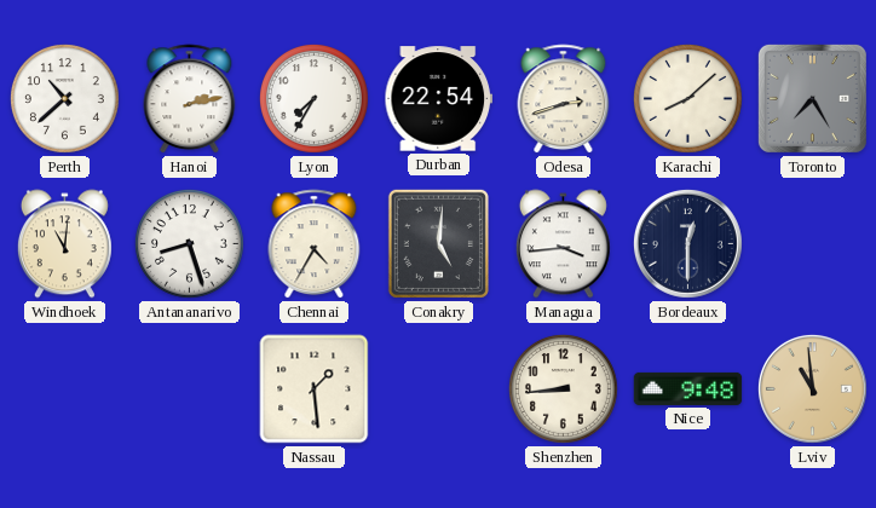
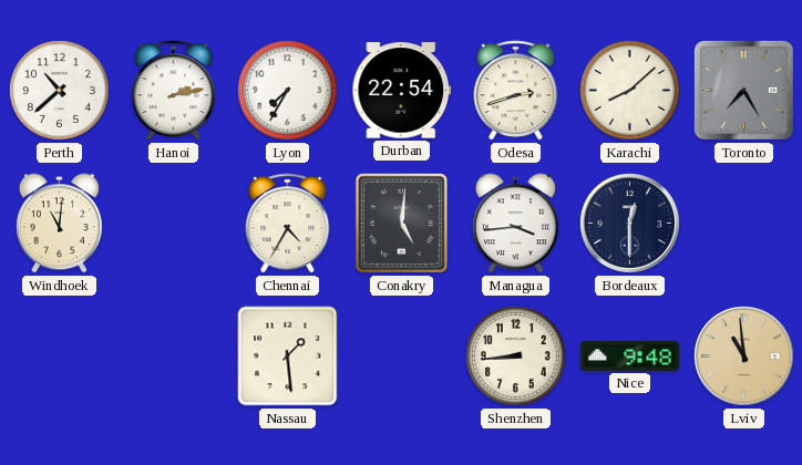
Antananarivo: 8:27 -> none (190, 244)
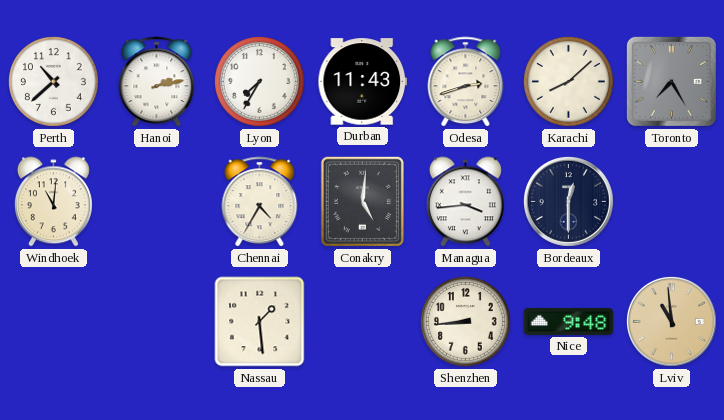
Durban: 22:54 -> 11:43 (362, 82)
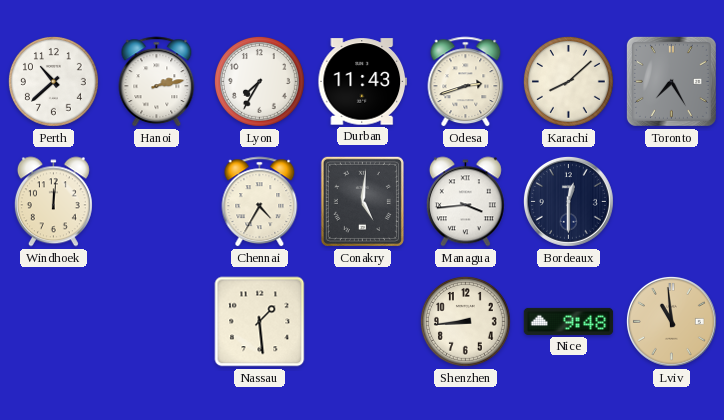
Windhoek: 11:01 -> 12:01 (53, 202)
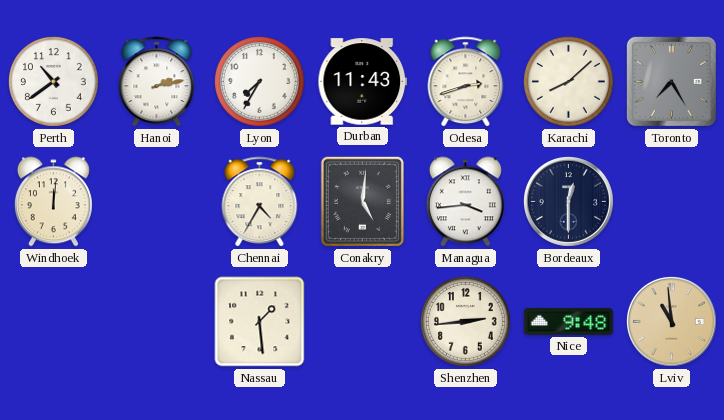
Perth: 10:38 -> 10:39 (54, 82)
Shenzhen: 8:44 -> 2:44 (466, 322)
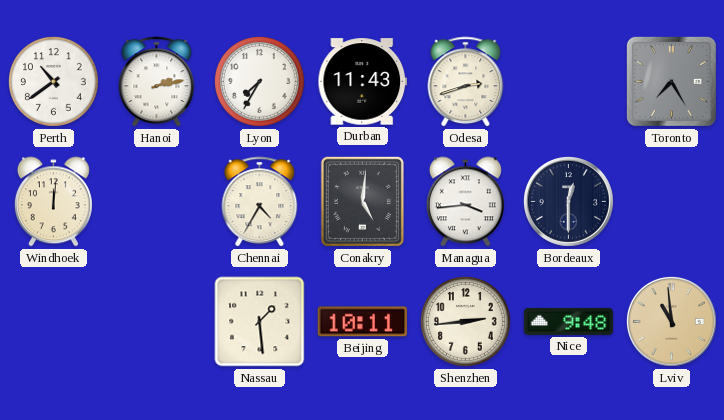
Karachi: 8:08 -> none (569, 82)
Beijing: none -> 10:11 (362, 322)
